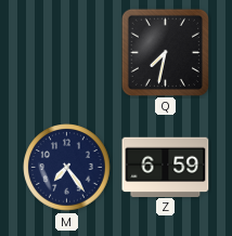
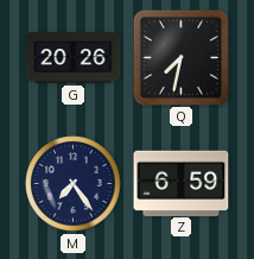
G: none -> 20:26 (74, 58)
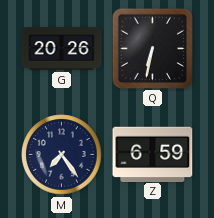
Q: 7:32 -> 6:32 (152, 48)
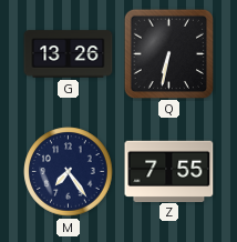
G: 20:26 -> 13:26 (69, 54)
Z: 6:59 -> 7:55 (169, 171)
